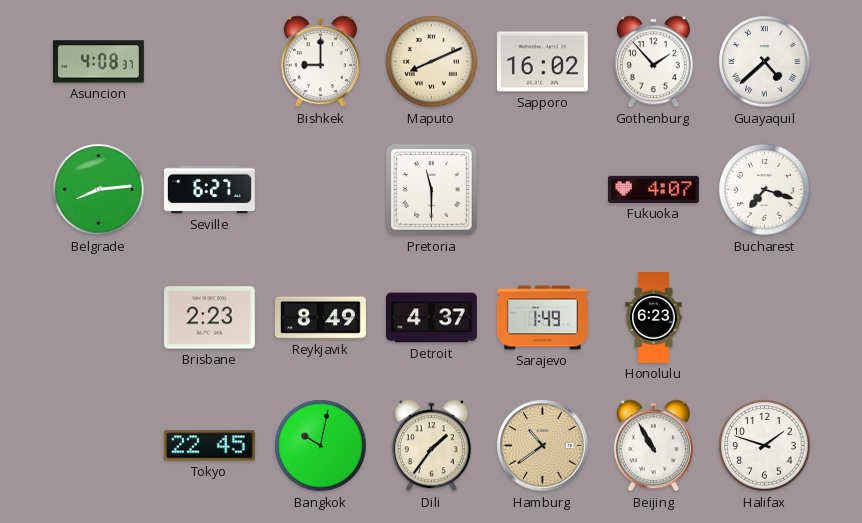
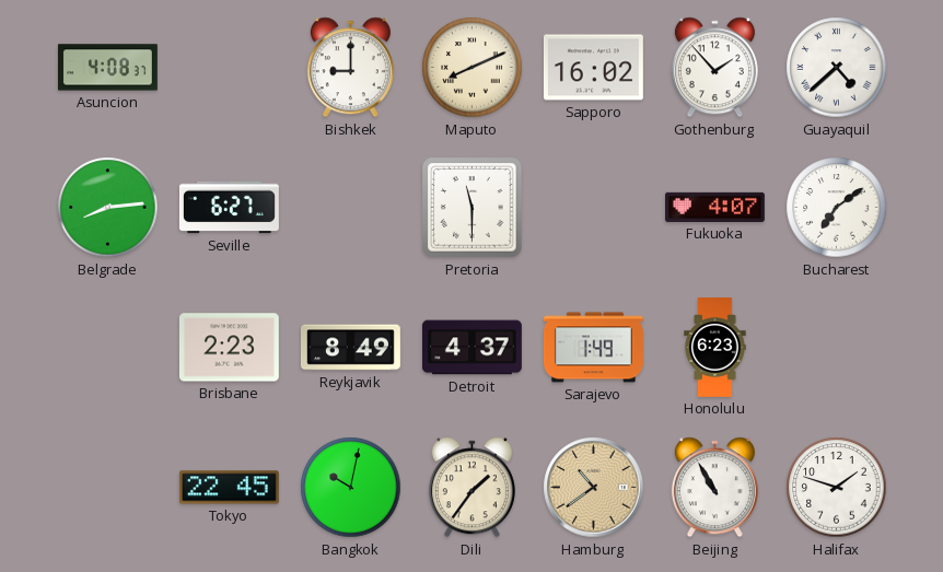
Bucharest: 7:18 -> 7:09 (837, 208)
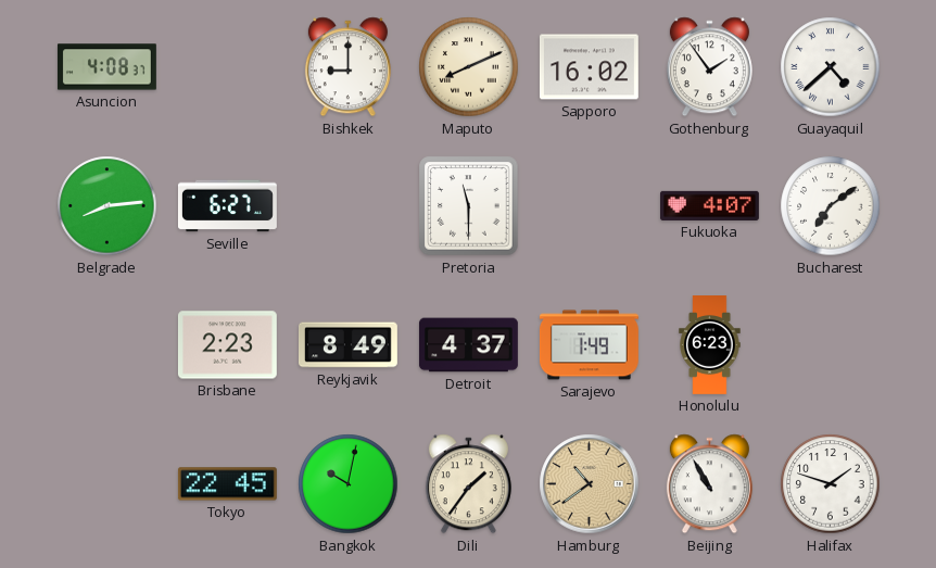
Gothenburg: 1:53 -> 1:54 (709, 67)
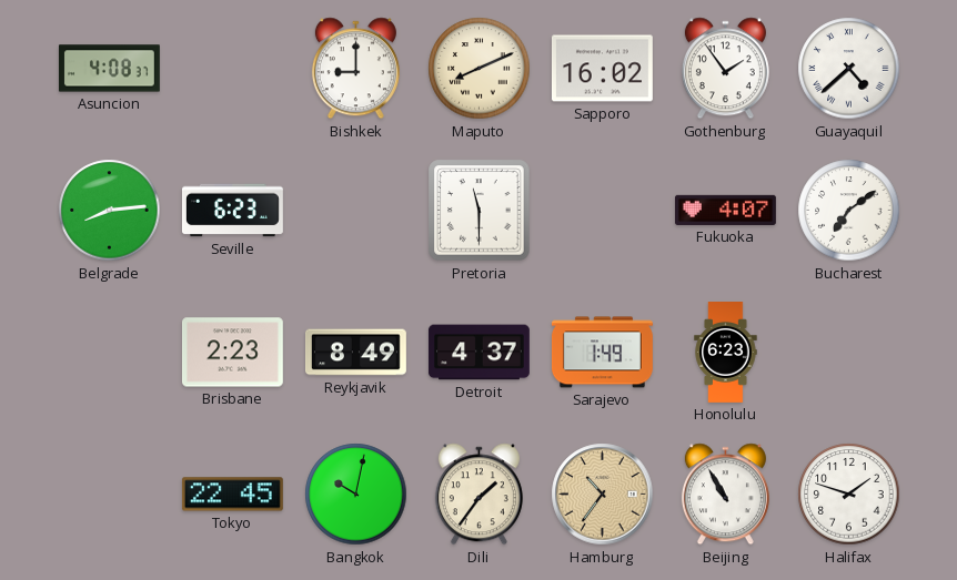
Seville: 6:27 -> 6:23 (232, 211)
Hamburg: 10:39 -> 10:36 (603, 495)
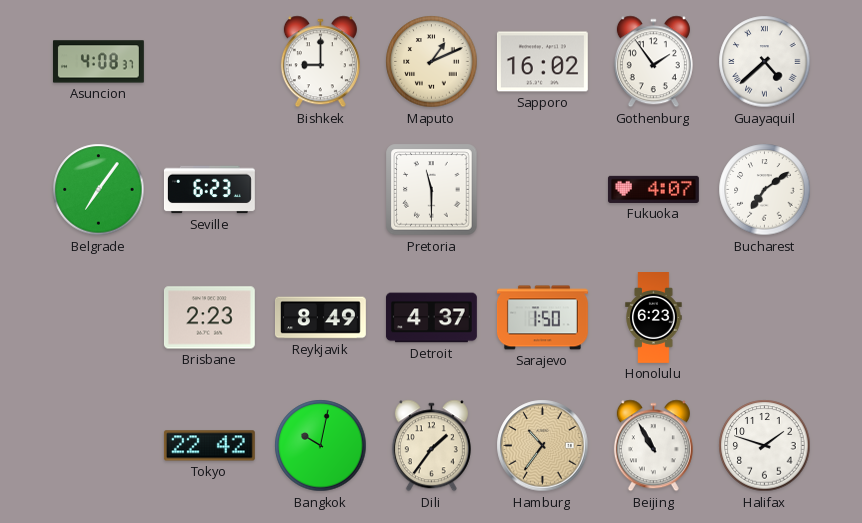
Maputo: 8:11 -> 1:11 (432, 62)
Belgrade: 8:14 -> 7:06 (99, 190)
Sarajevo: 1:49 -> 1:50 (542, 318)
Tokyo: 22:45 -> 22:42 (209, 446)
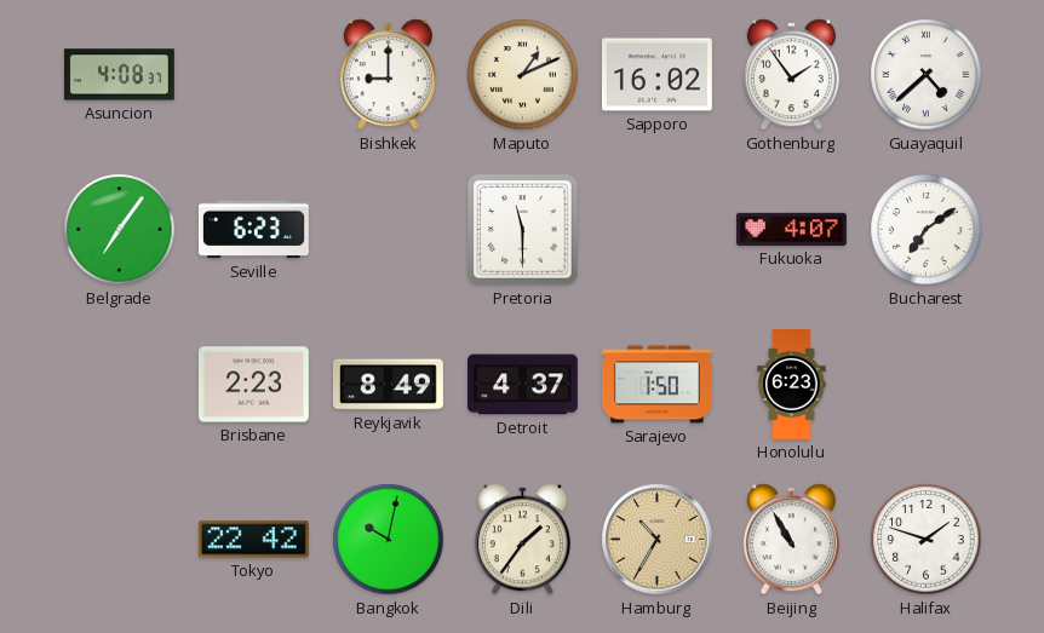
Hamburg: 10:36 -> 10:35 (658, 540)
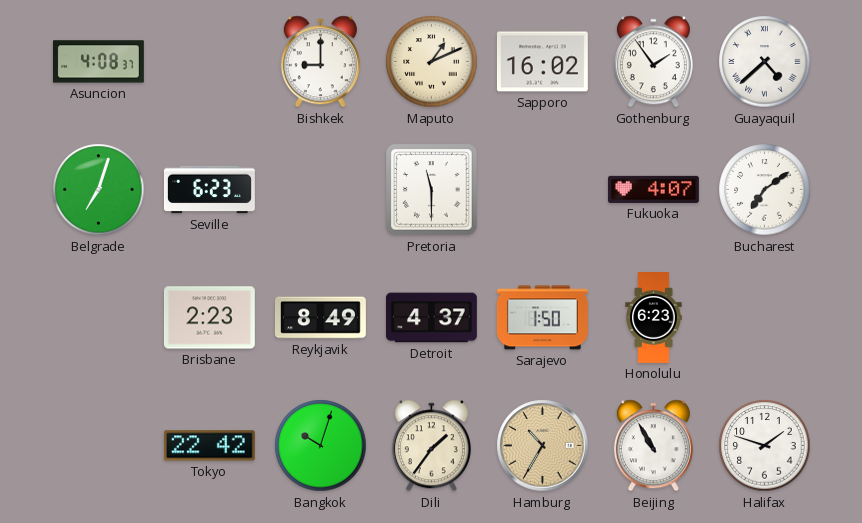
Belgrade: 7:06 -> 7:03 (99, 190)
Bangkok: 10:02 -> 10:03 (321, 446)
